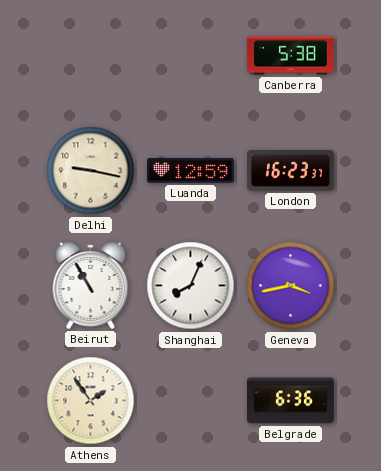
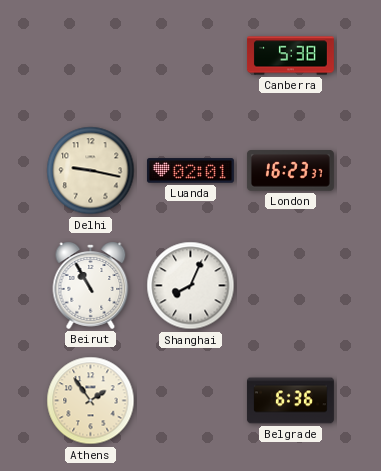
Luanda: 12:59 -> 02:01 (190, 171)
Geneva: 3:43 -> none (291, 286)
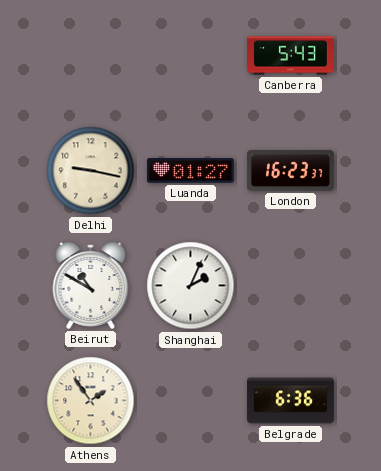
Canberra: 5:38 -> 5:43 (291, 56)
Luanda: 02:01 -> 01:27 (190, 171)
Beirut: 10:55 -> 10:50 (91, 285)
Shanghai: 8:04 -> 2:04 (191, 286)
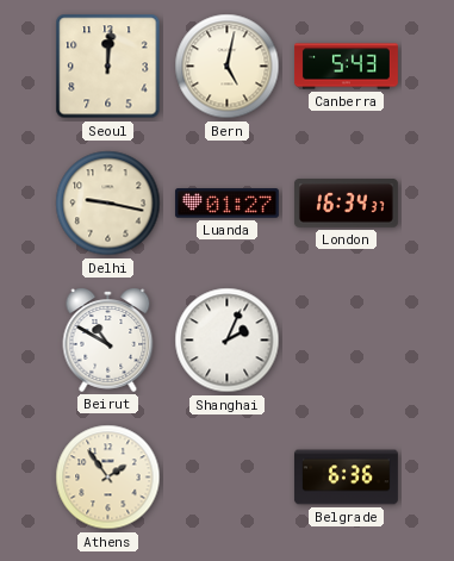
Seoul: none -> 12:01 (108, 67)
Bern: none -> 5:02 (228, 67)
London: 16:23 -> 16:34 (346, 204)
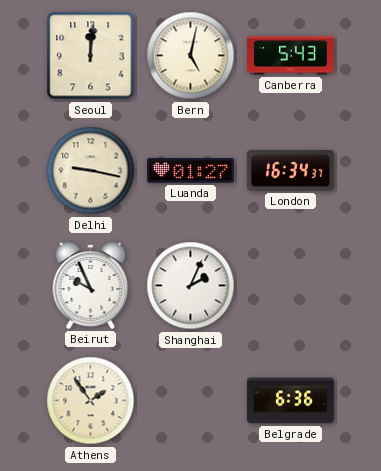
Beirut: 10:50 -> 9:56 (91, 285)
